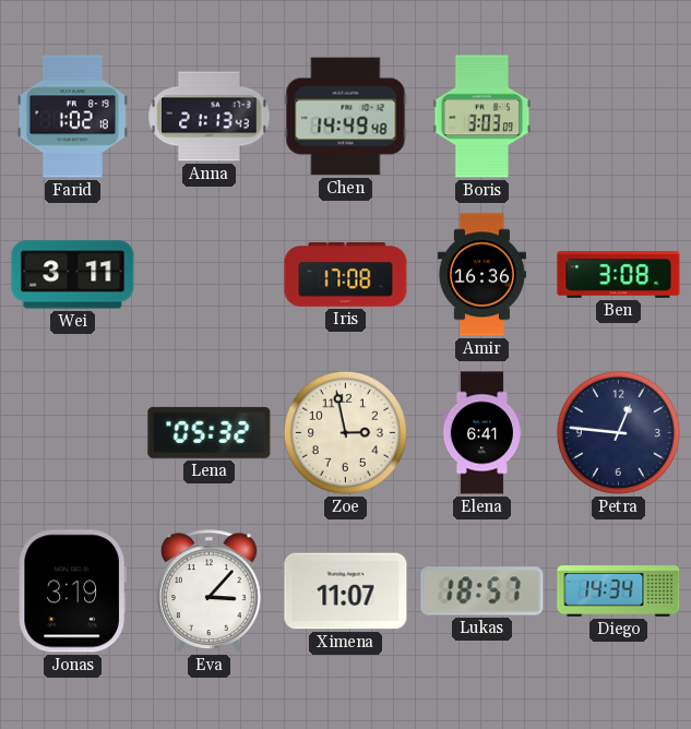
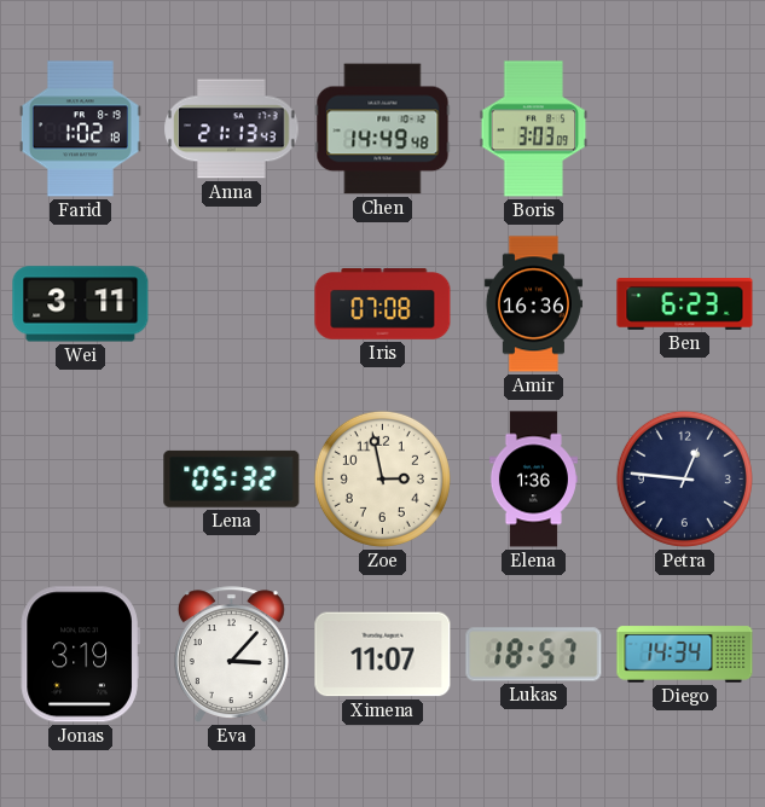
Iris: 17:08 -> 07:08 (383, 304)
Ben: 3:08 -> 6:23 (685, 304)
Elena: 6:41 -> 1:36 (533, 480)
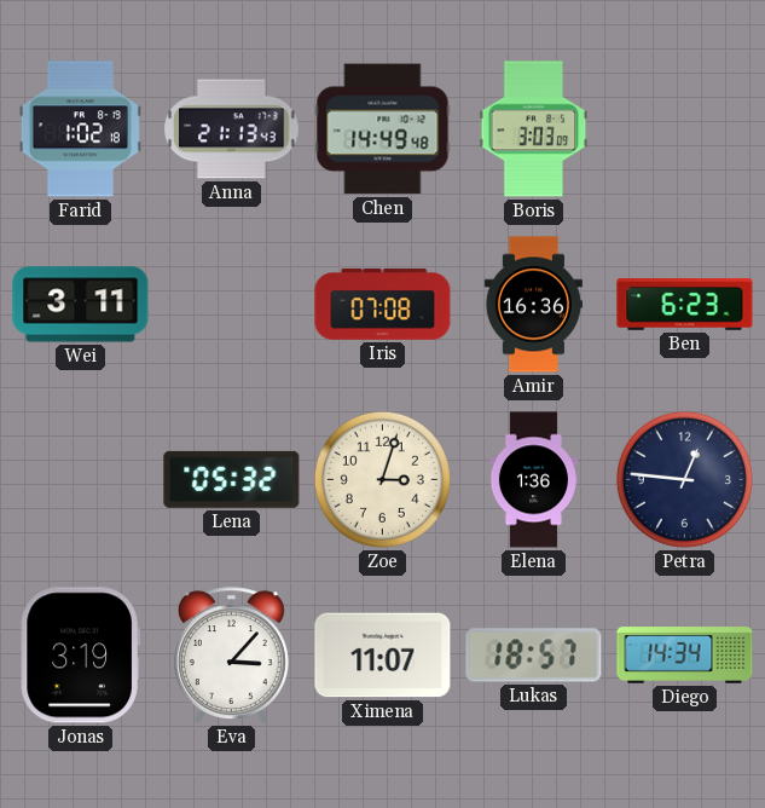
Zoe: 2:58 -> 3:03 (382, 479)
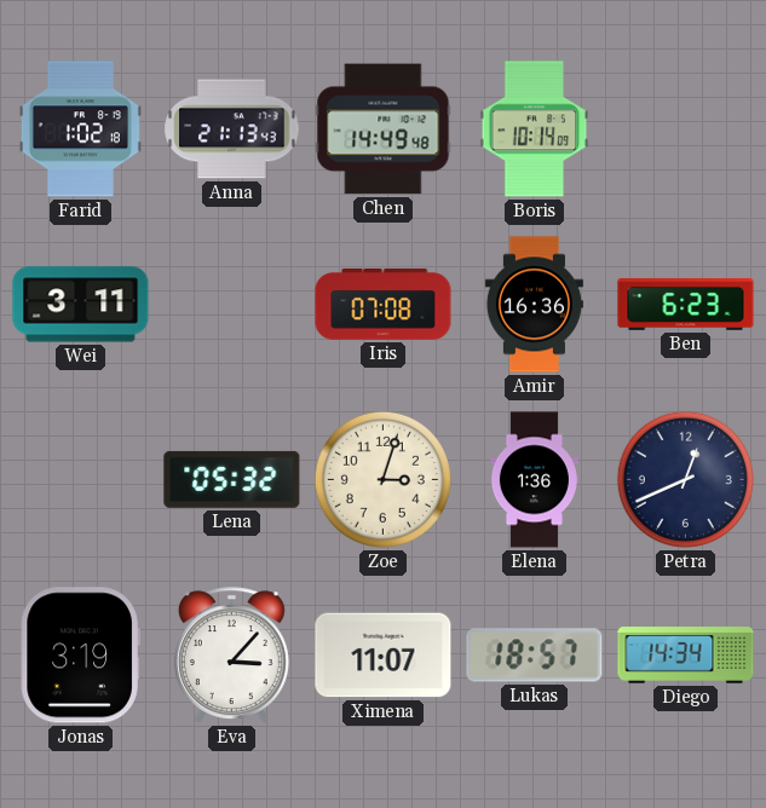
Boris: 3:03 -> 10:14 (535, 129)
Petra: 12:46 -> 12:41 (685, 479)
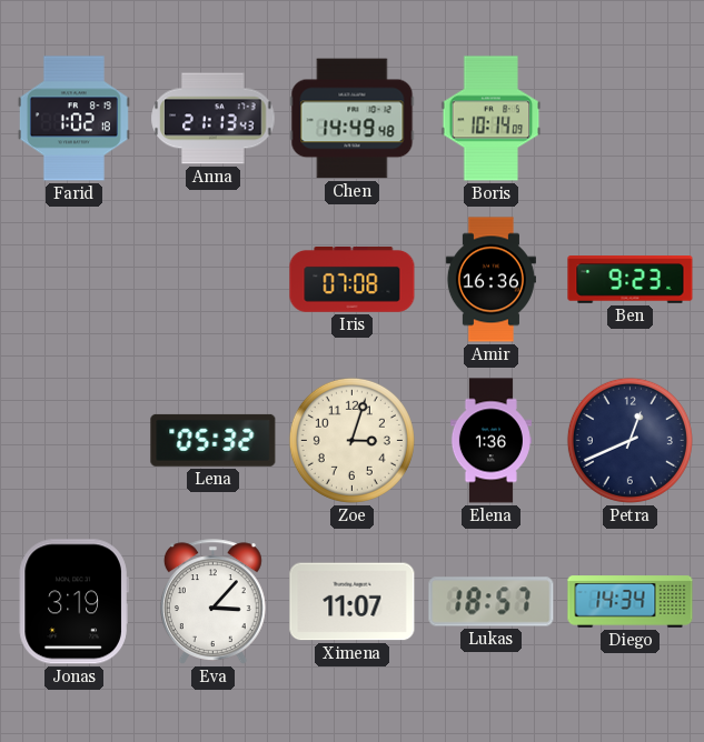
Wei: 3:11 -> none (81, 305)
Ben: 6:23 -> 9:23 (631, 280)
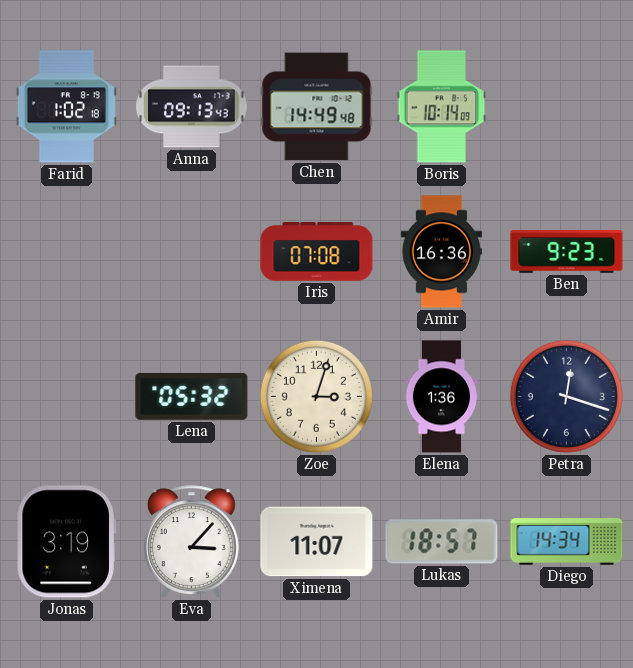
Anna: 21:13 -> 09:13 (192, 107)
Petra: 12:41 -> 12:18 (566, 396)
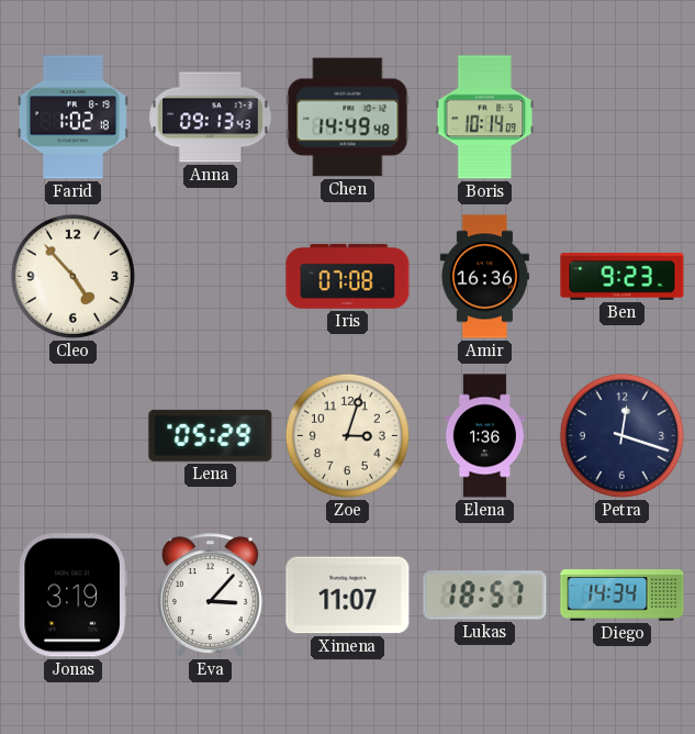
Cleo: none -> 4:53 (72, 276)
Lena: 05:32 -> 05:29 (211, 435)
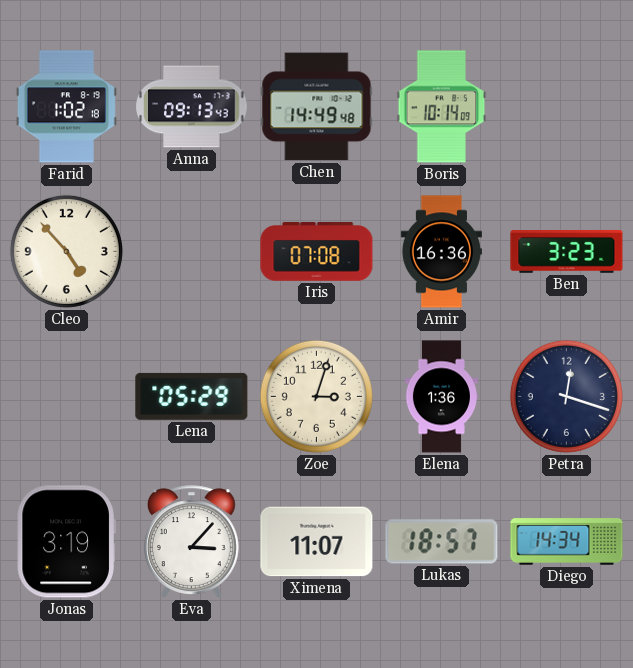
Ben: 9:23 -> 3:23 (567, 252)
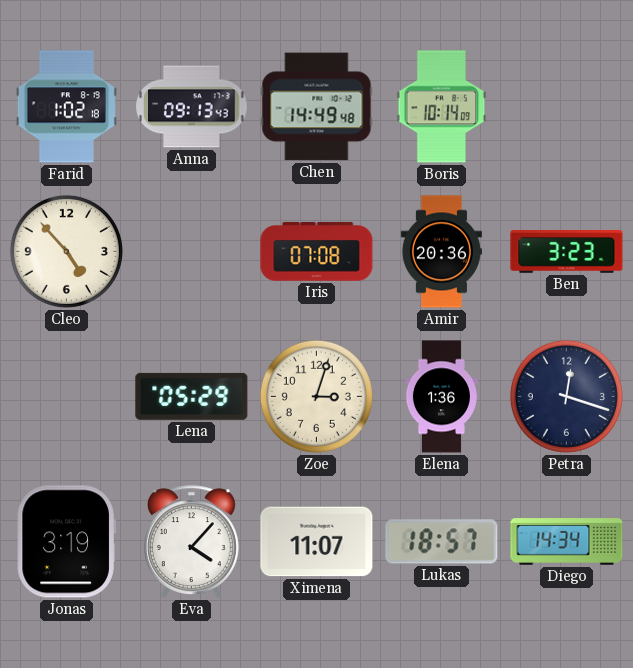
Amir: 16:36 -> 20:36 (441, 252)
Eva: 3:07 -> 4:07 (191, 542)
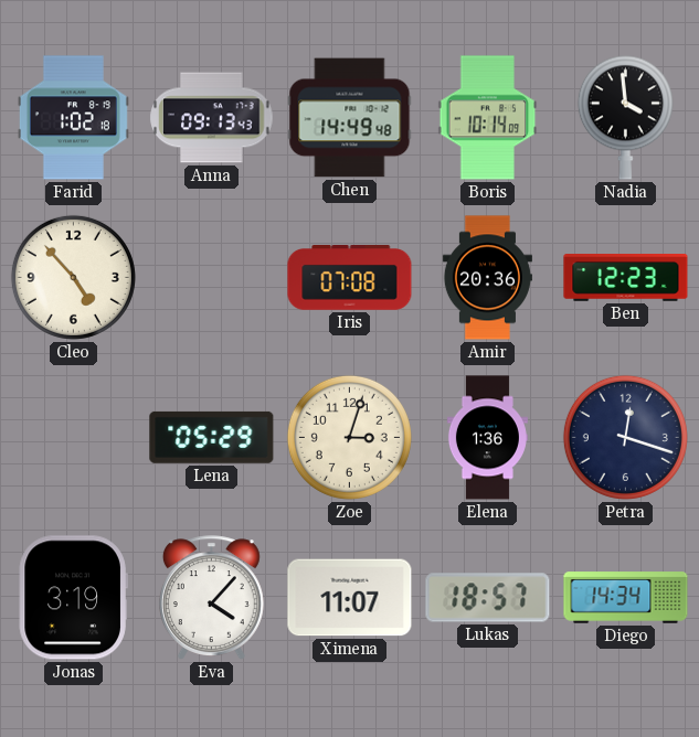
Nadia: none -> 3:59 (625, 117)
Ben: 3:23 -> 12:23 (626, 278)
